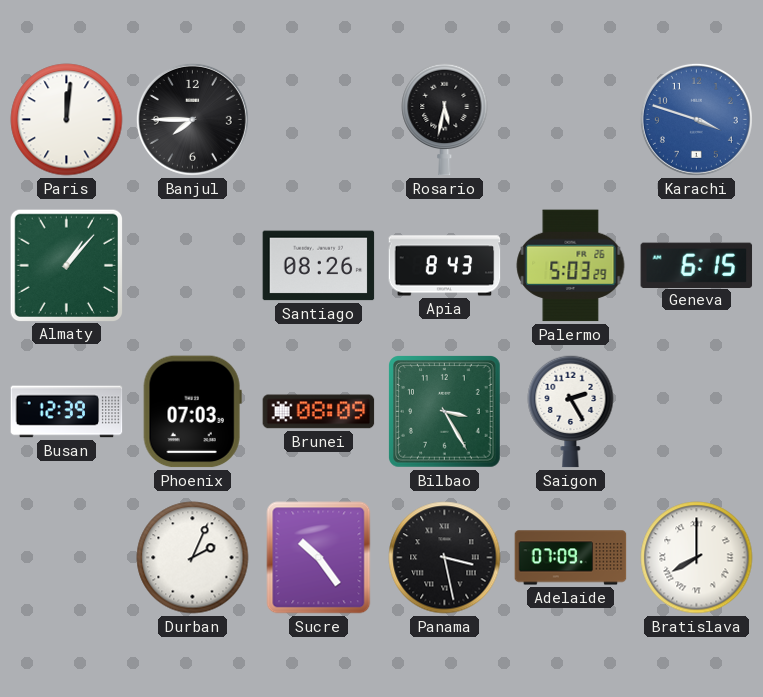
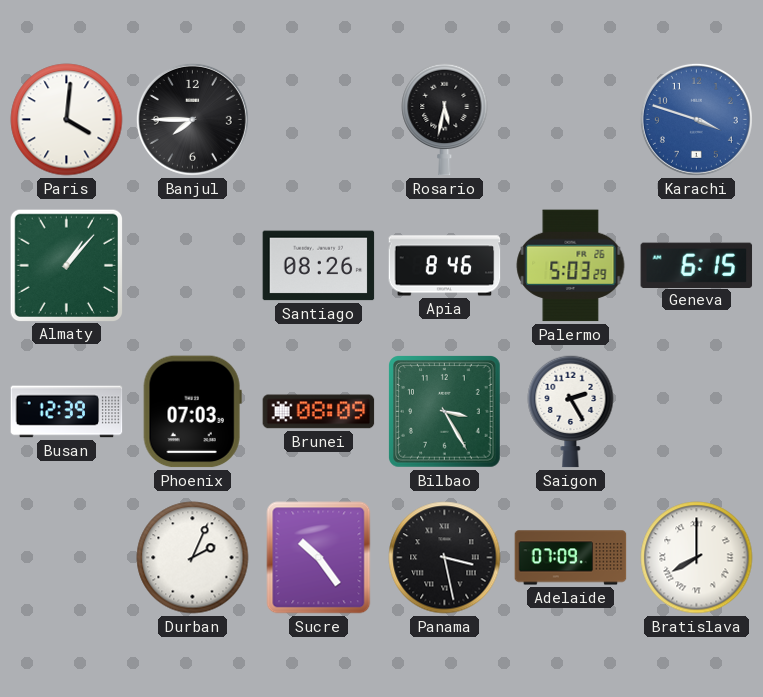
Paris: 12:01 -> 4:01 (67, 120)
Apia: 8:43 -> 8:46 (445, 266)
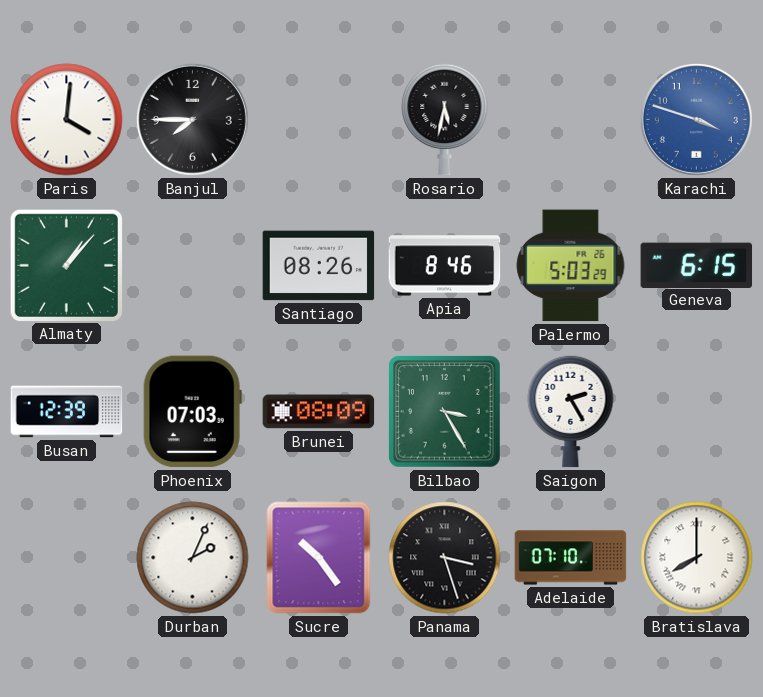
Panama: 3:28 -> 3:27 (445, 558)
Adelaide: 07:09 -> 07:10 (571, 558)
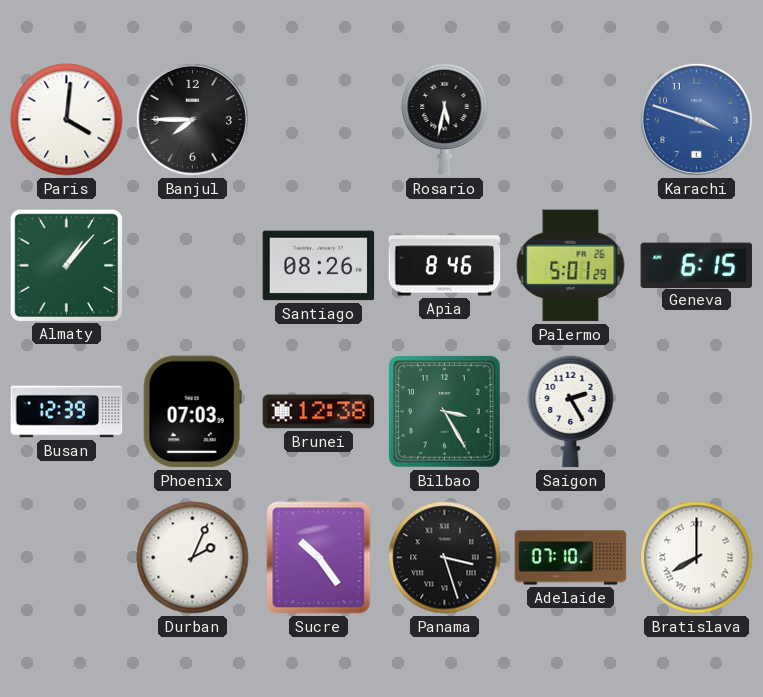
Palermo: 5:03 -> 5:01 (571, 266)
Brunei: 08:09 -> 12:38 (319, 412)
